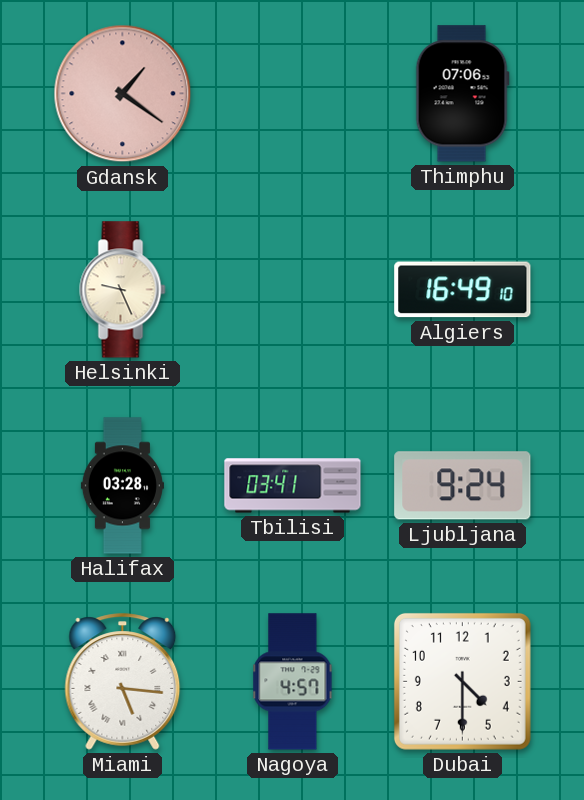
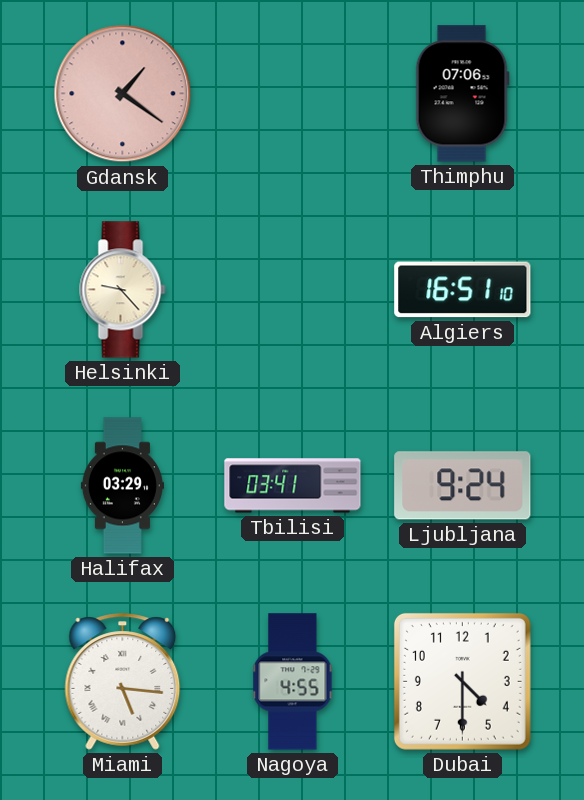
Helsinki: 9:26 -> 9:23 (123, 290)
Algiers: 16:49 -> 16:51 (463, 290)
Halifax: 03:28 -> 03:29 (122, 486)
Nagoya: 4:57 -> 4:55 (293, 682)
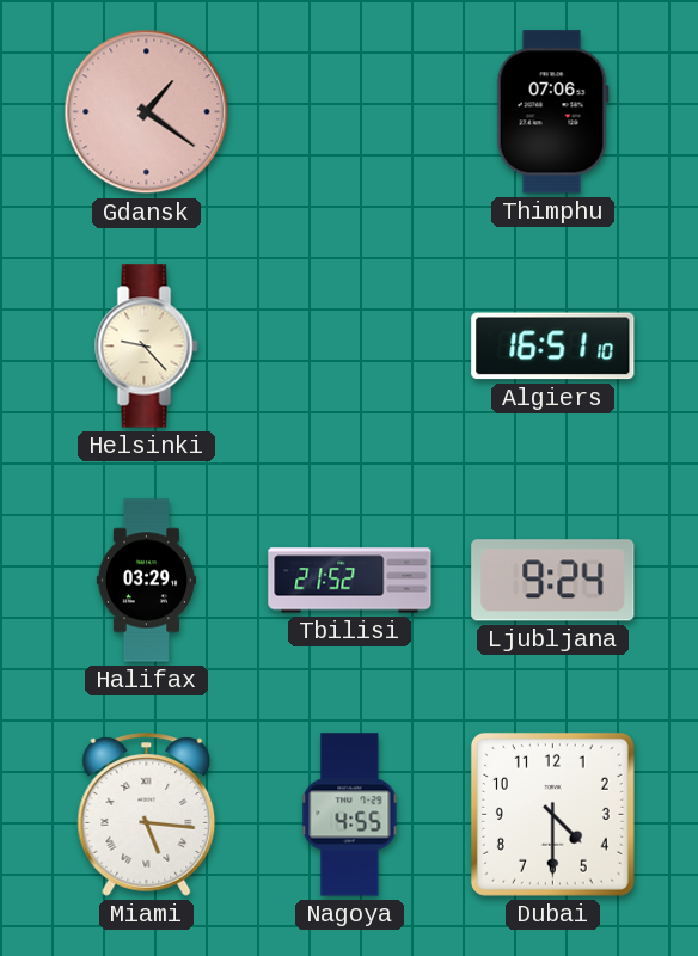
Tbilisi: 03:41 -> 21:52 (350, 581)
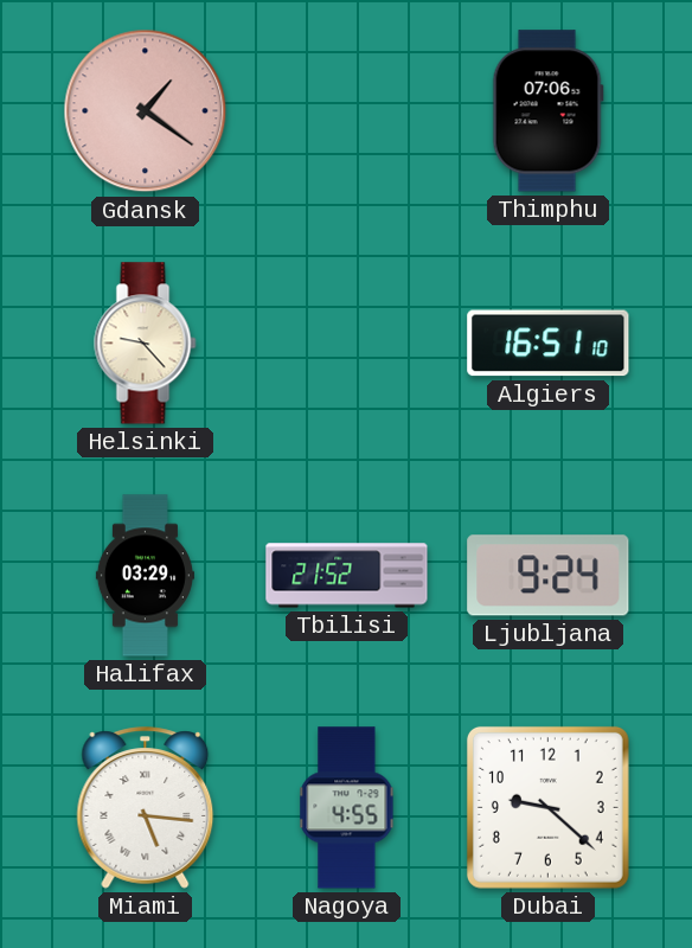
Dubai: 4:30 -> 9:22 (547, 807)
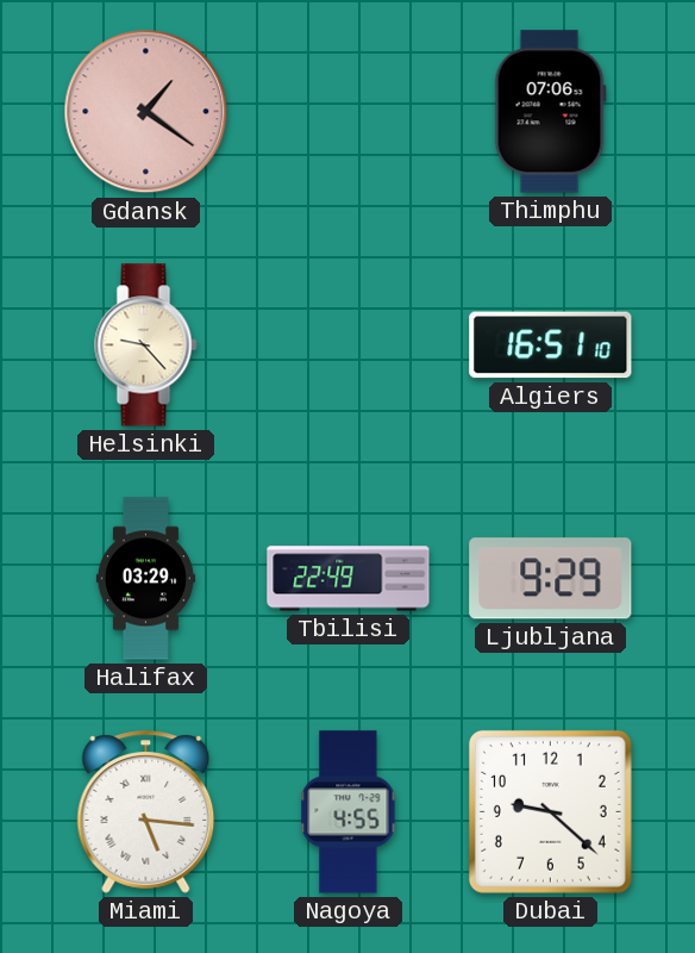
Tbilisi: 21:52 -> 22:49 (349, 579)
Ljubljana: 9:24 -> 9:29 (551, 579)
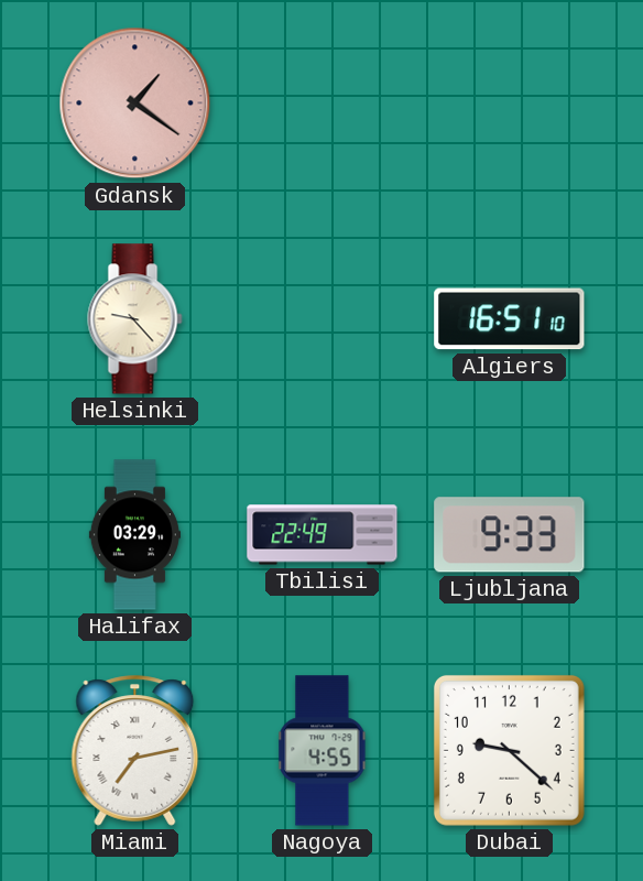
Thimphu: 07:06 -> none (550, 112)
Ljubljana: 9:29 -> 9:33 (510, 535)
Miami: 5:16 -> 7:13 (135, 751)
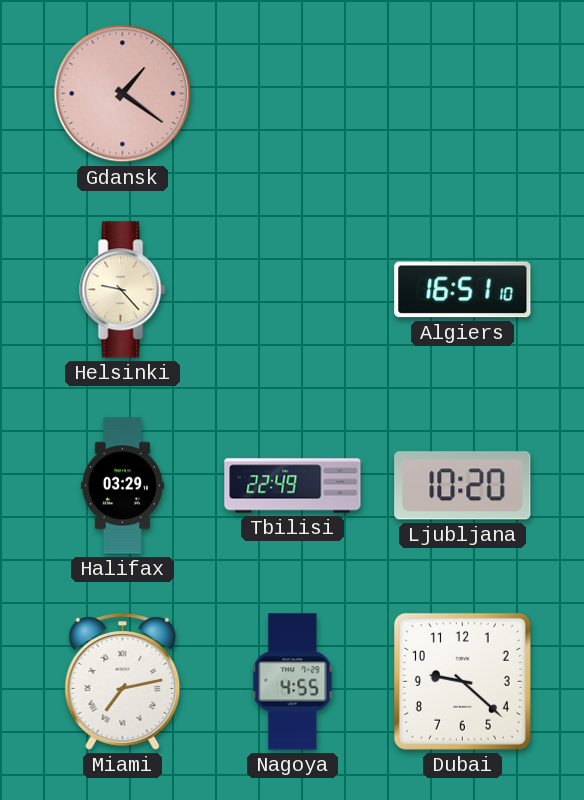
Ljubljana: 9:33 -> 10:20 (463, 486)
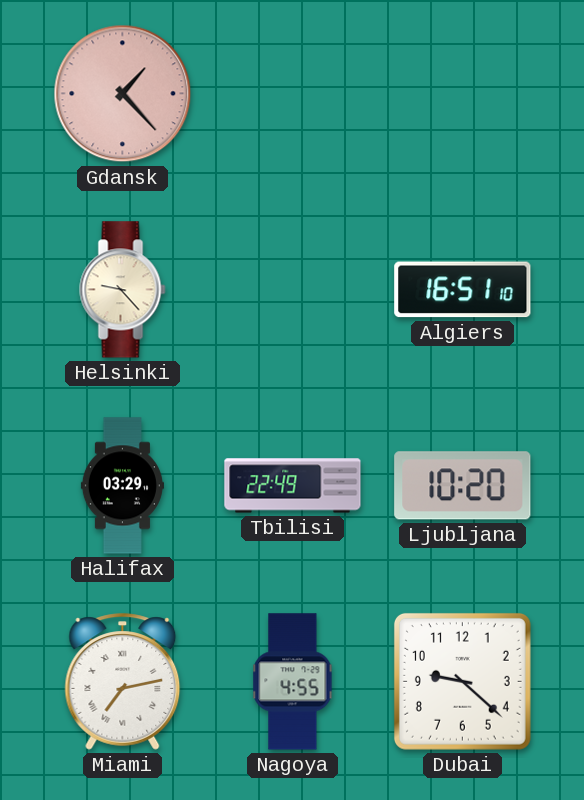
Gdansk: 1:21 -> 1:23 (123, 94)
